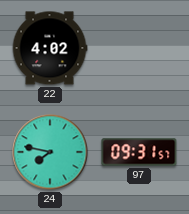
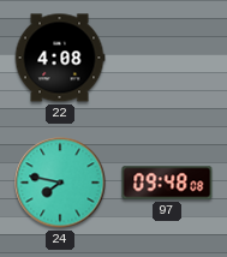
22: 4:02 -> 4:08 (60, 58)
97: 09:31 -> 09:48 (167, 183)
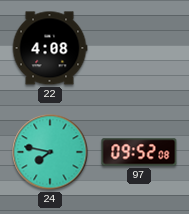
97: 09:48 -> 09:52 (139, 152)
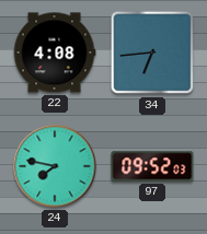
34: none -> 6:44 (152, 52)
97: 09:52:08 -> 09:52:03 (152, 166)
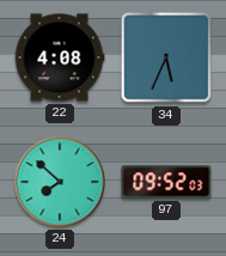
34: 6:44 -> 5:34 (166, 57)
24: 7:47 -> 7:52 (60, 182)
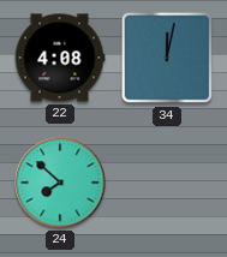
34: 5:34 -> 12:02 (167, 58)
97: 09:52 -> none (166, 182)
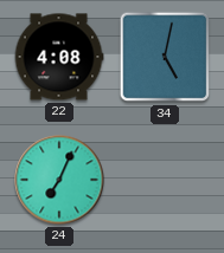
34: 12:02 -> 5:02 (165, 57)
24: 7:52 -> 7:04 (59, 180)
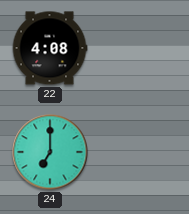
34: 5:02 -> none (165, 57)
24: 7:04 -> 7:00 (50, 152)
